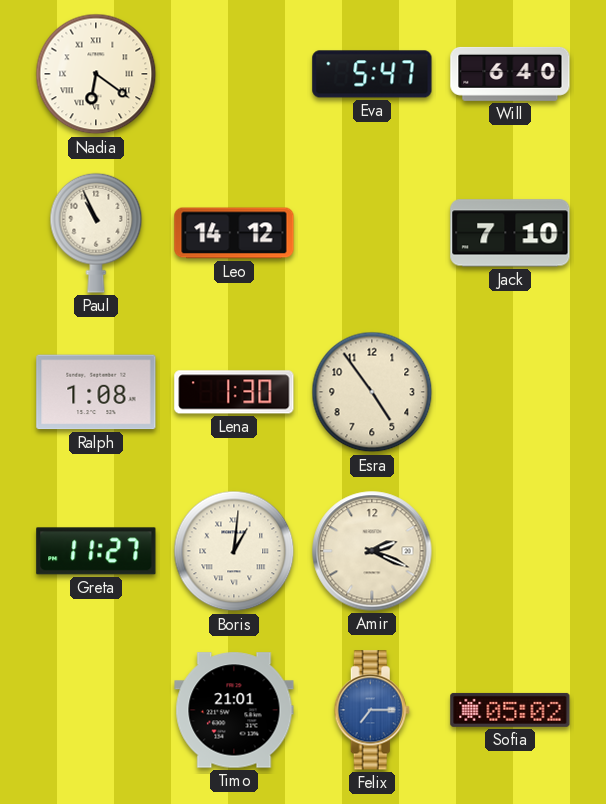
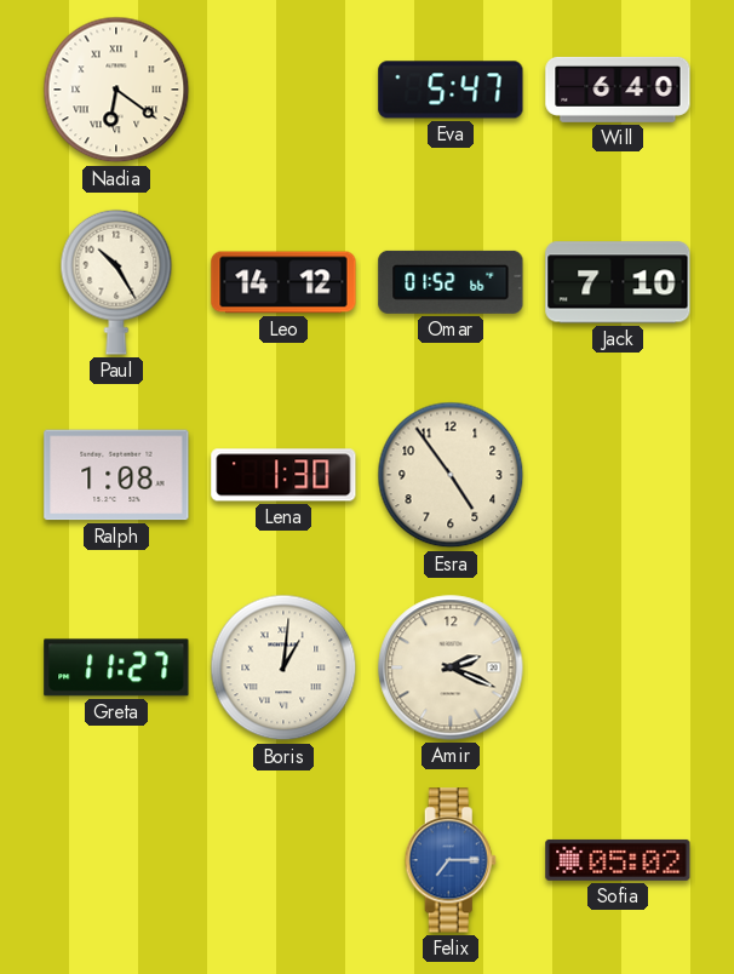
Paul: 10:56 -> 10:25 (116, 282)
Omar: none -> 01:52 (451, 282)
Timo: 21:01 -> none (234, 710)
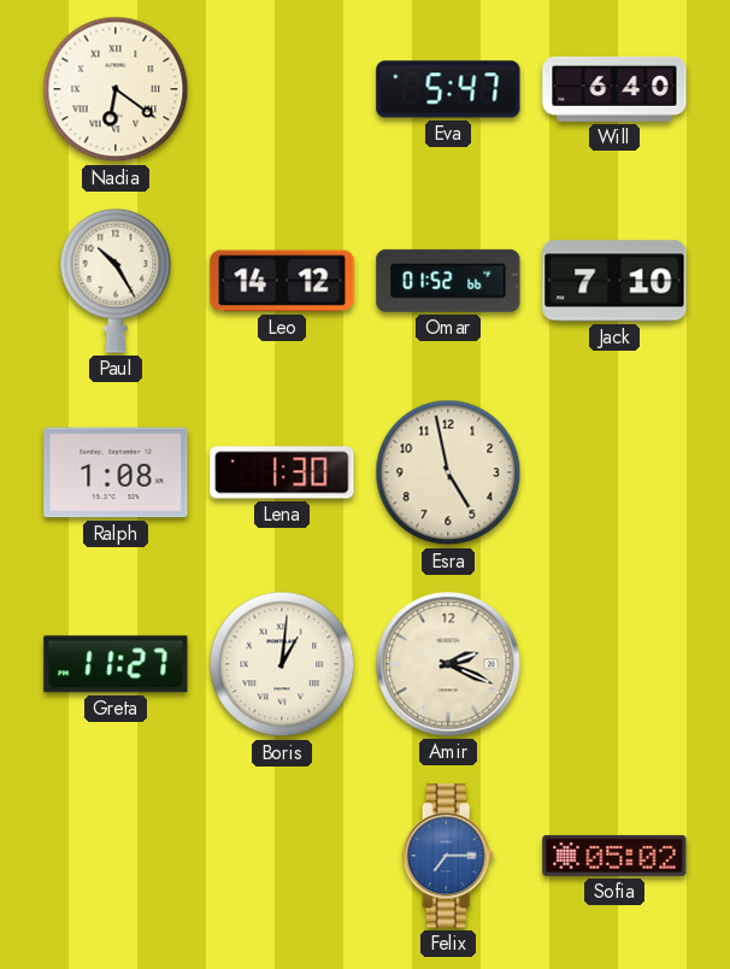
Esra: 4:54 -> 4:58 (448, 472)
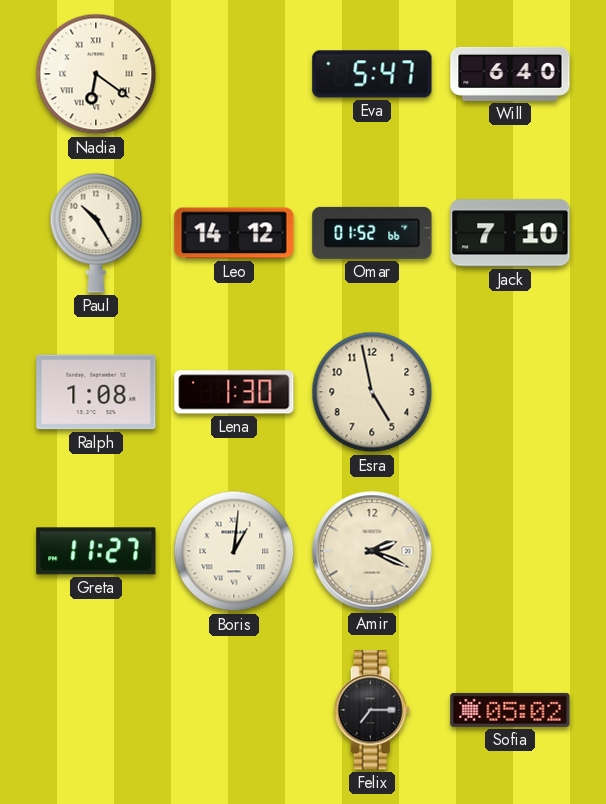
Felix dial: blue -> black (372, 710)
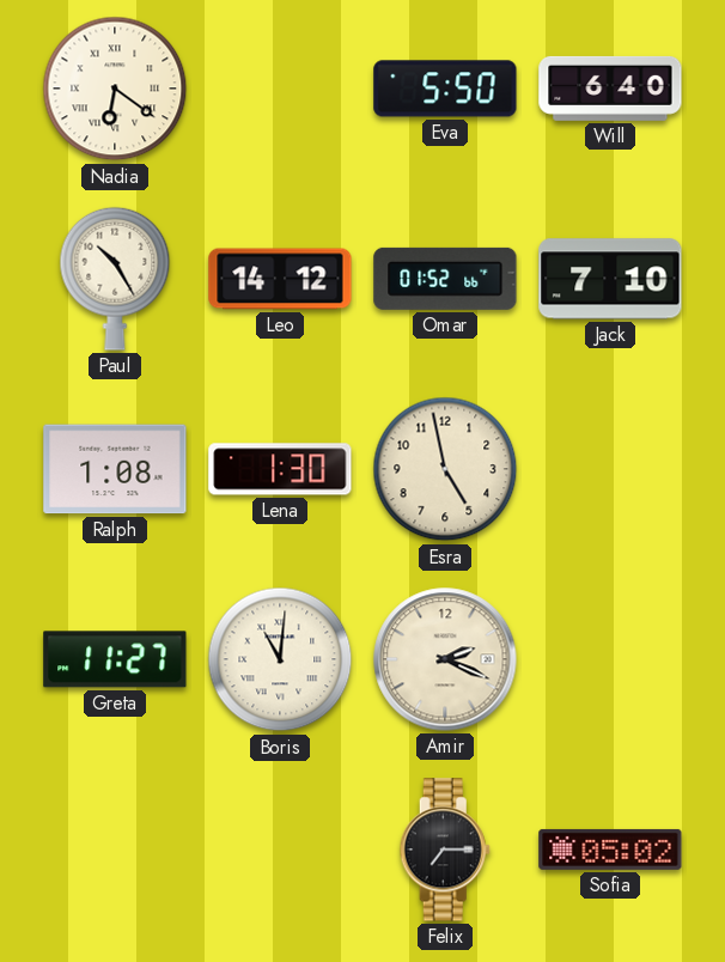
Eva: 5:47 -> 5:50 (445, 89)
Boris: 1:01 -> 11:01 (280, 659)
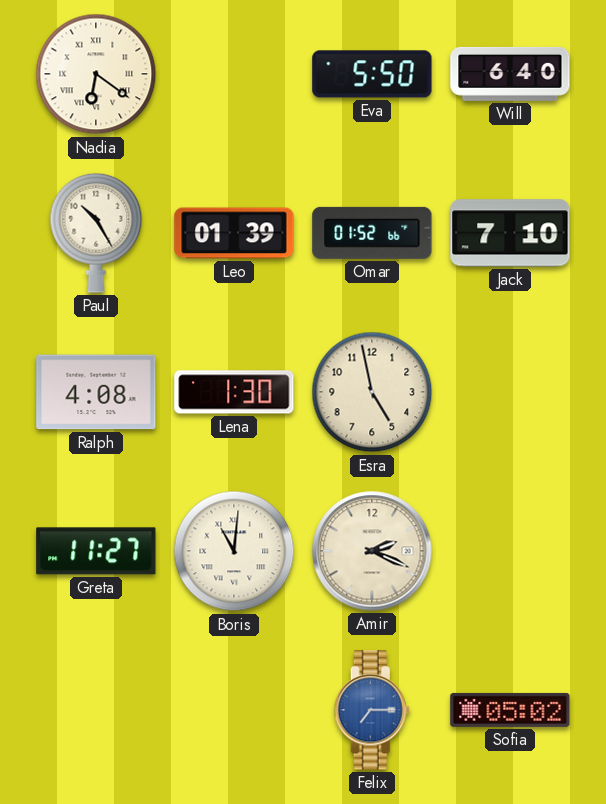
Leo: 14:12 -> 01:39 (234, 233)
Ralph: 1:08 -> 4:08 (96, 392)
Felix dial: black -> blue (372, 710)
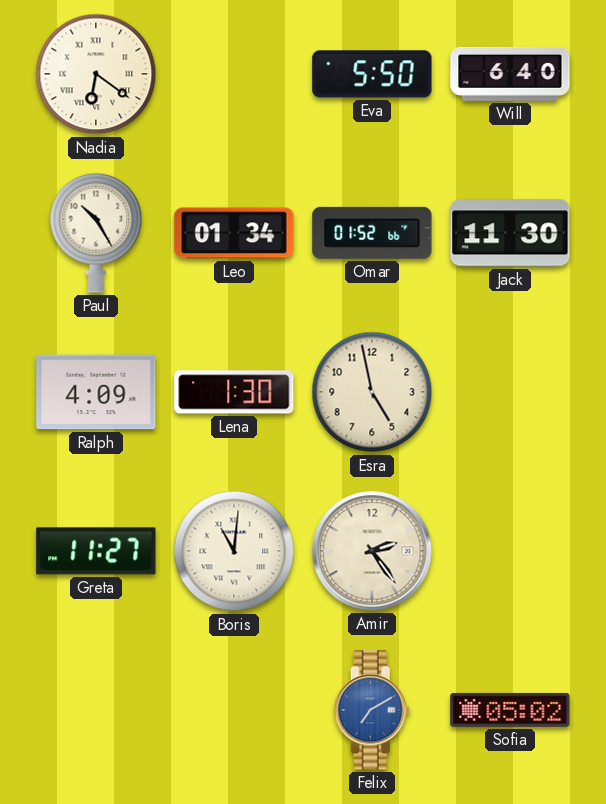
Leo: 01:39 -> 01:34 (234, 233)
Jack: 7:10 -> 11:30 (510, 233)
Ralph: 4:08 -> 4:09 (96, 392)
Amir: 2:19 -> 2:24 (372, 551)
Felix: 7:15 -> 7:10 (372, 710)
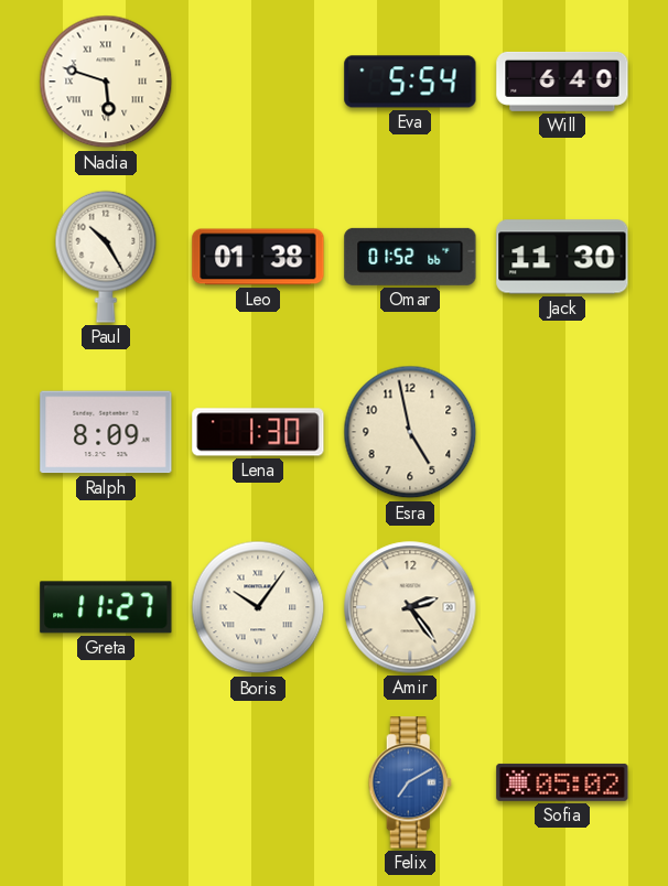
Nadia: 6:21 -> 5:48 (106, 82)
Eva: 5:50 -> 5:54 (410, 82)
Leo: 01:34 -> 01:38 (258, 257)
Ralph: 4:09 -> 8:09 (106, 432)
Boris: 11:01 -> 10:06 (258, 607)
